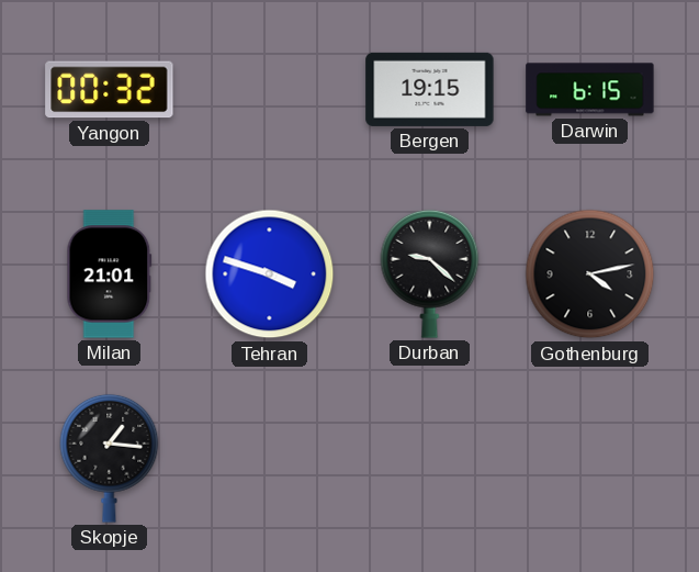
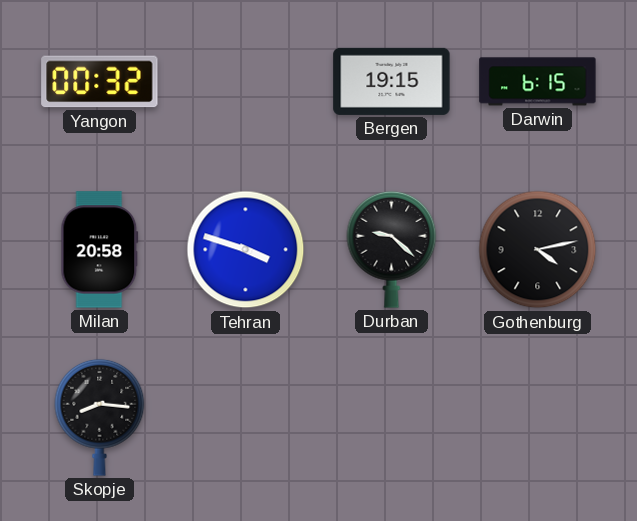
Milan: 21:01 -> 20:58 (100, 250)
Skopje: 1:16 -> 8:16 (100, 417)
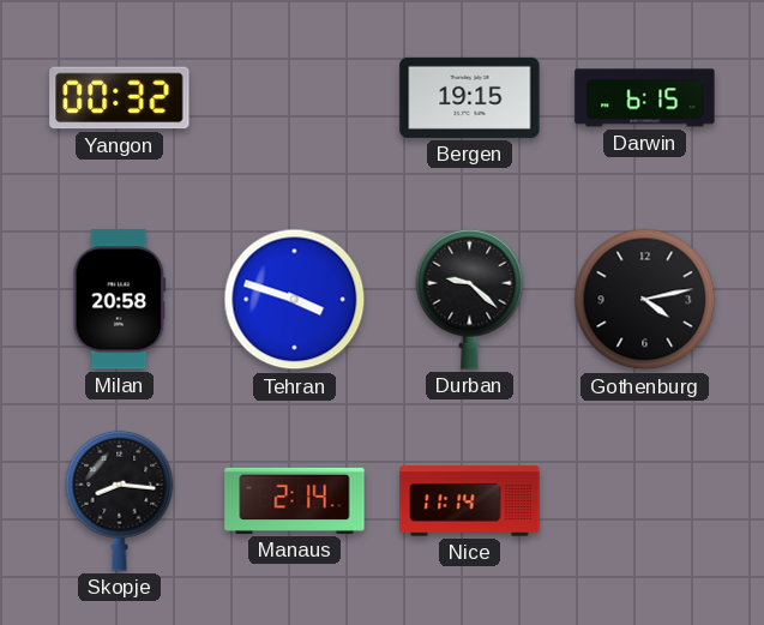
Manaus: none -> 2:14 (295, 500)
Nice: none -> 11:14 (470, 501)
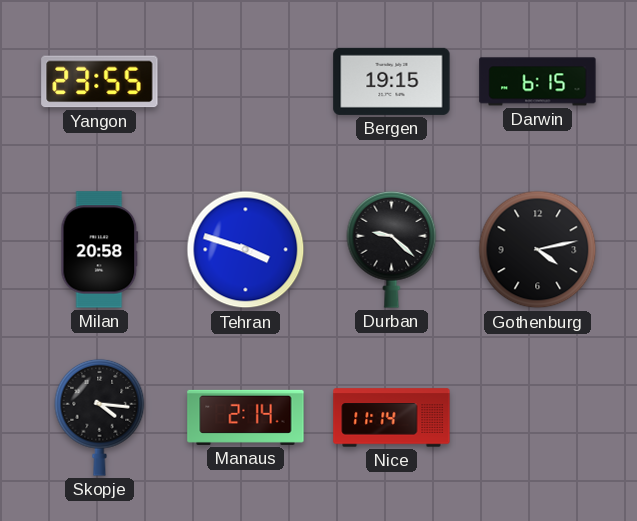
Yangon: 00:32 -> 23:55 (100, 82)
Skopje: 8:16 -> 4:16 (100, 417)
